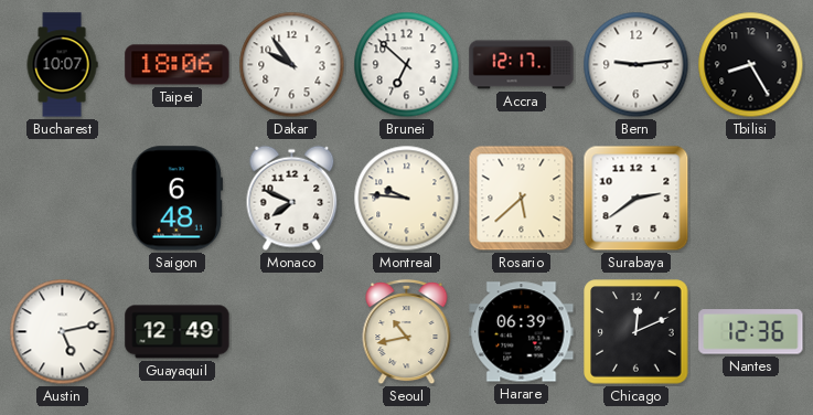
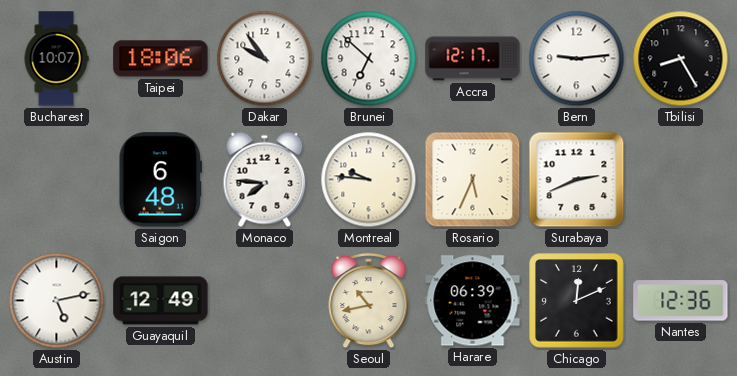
Monaco: 7:49 -> 7:46 (265, 180)
Rosario: 5:38 -> 5:34 (473, 180)
Surabaya: 2:39 -> 2:41 (577, 180)
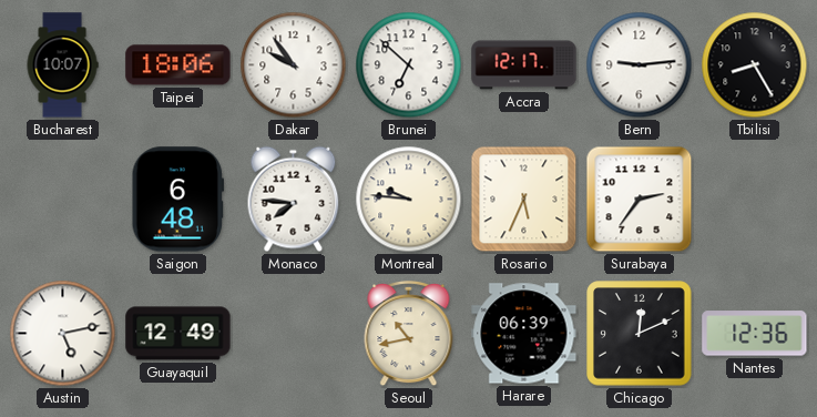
Surabaya: 2:41 -> 2:36 (640, 200)
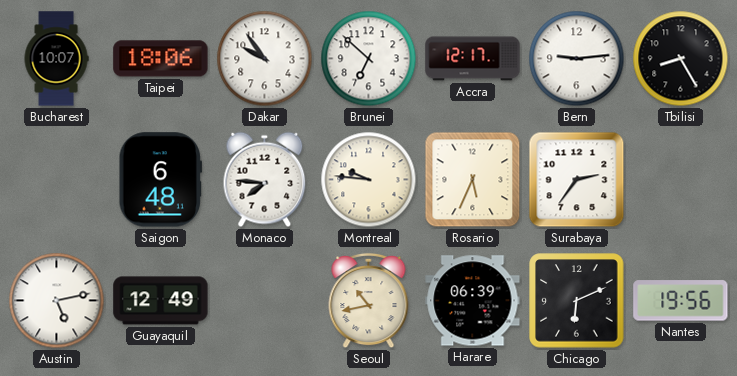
Chicago: 12:11 -> 6:11 (577, 301)
Nantes: 12:36 -> 19:56 (681, 301)
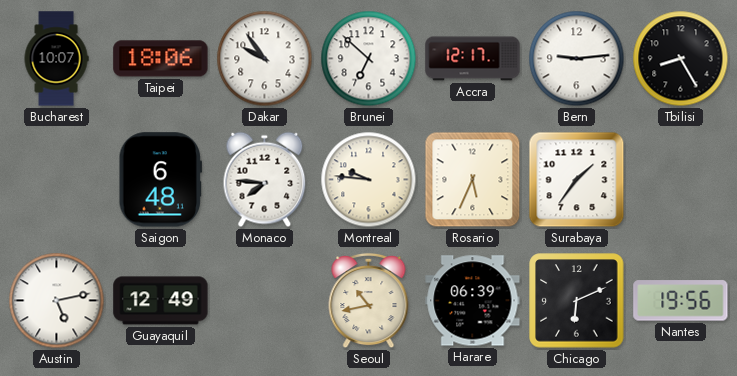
Surabaya: 2:36 -> 1:36 (577, 180)
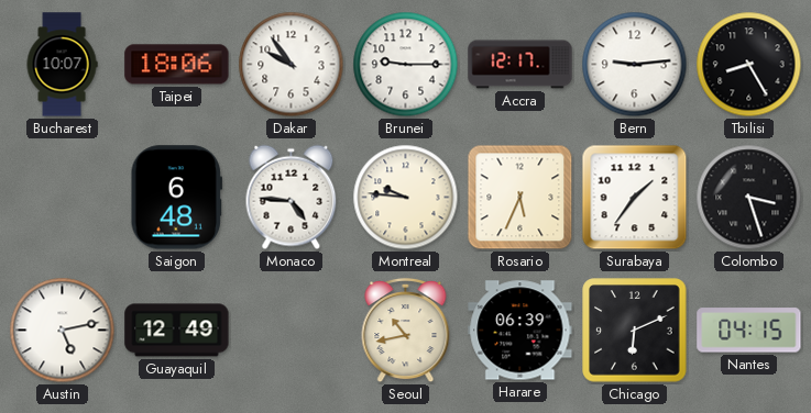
Brunei: 6:52 -> 9:15 (406, 65)
Monaco: 7:46 -> 4:46 (292, 198)
Colombo: none -> 3:27 (749, 198)
Nantes: 19:56 -> 04:15 (749, 331)
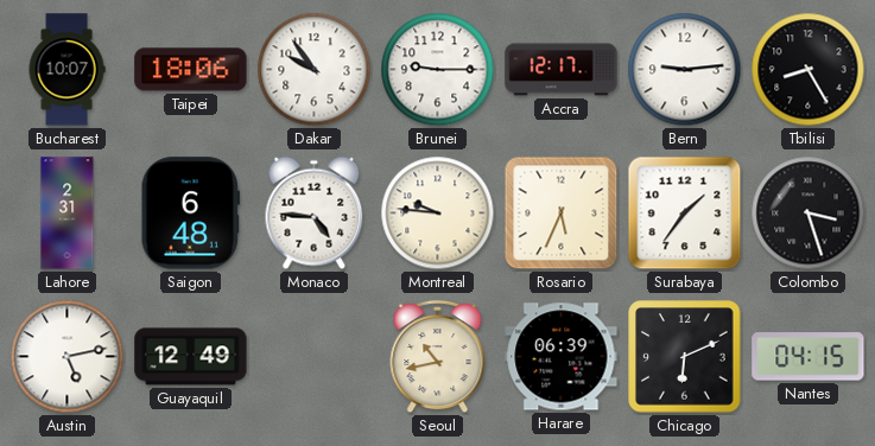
Lahore: none -> 2:31 (68, 214)
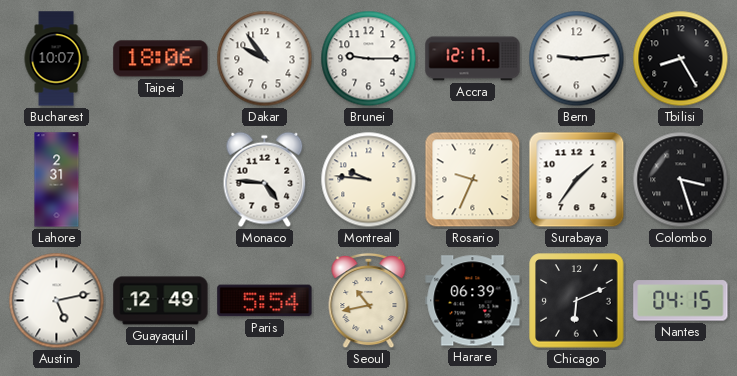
Saigon: 6:48 -> none (190, 214)
Rosario: 5:34 -> 9:34 (473, 180)
Paris: none -> 5:54 (265, 301)
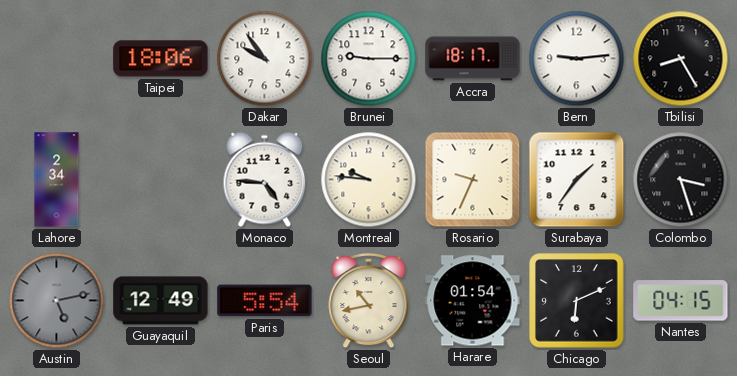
Bucharest: 10:07 -> none (56, 59)
Accra: 12:17 -> 18:17 (473, 59)
Lahore: 2:31 -> 2:34 (57, 180)
Austin dial: white -> grey (57, 301)
Harare: 06:39 -> 01:54 (473, 301)
